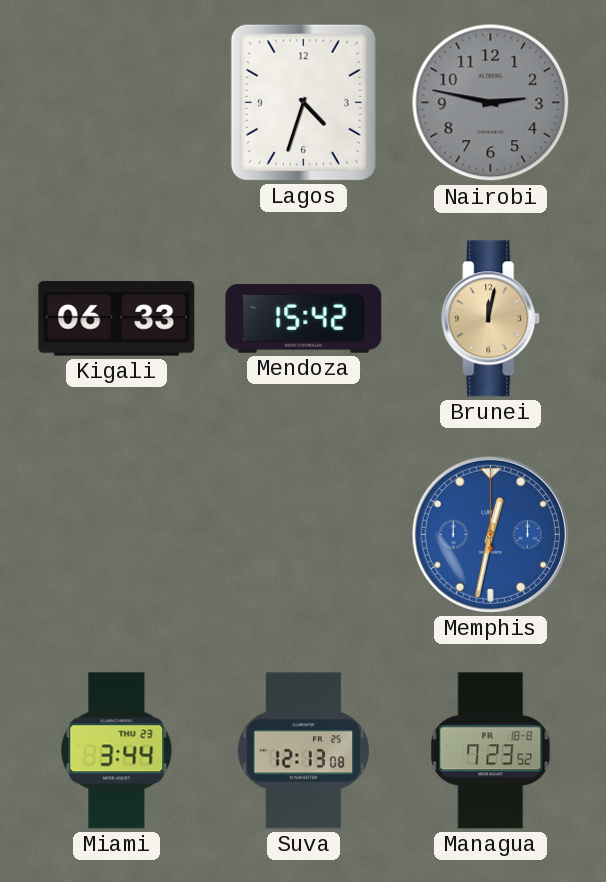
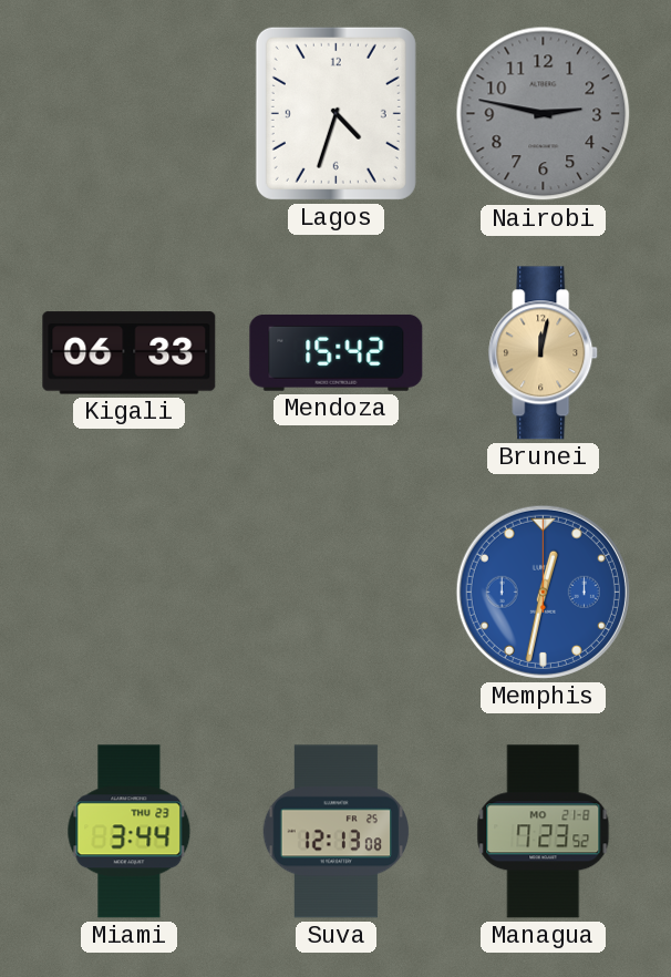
Managua date: FR 18-8 -> MO 21-8 (544, 832)
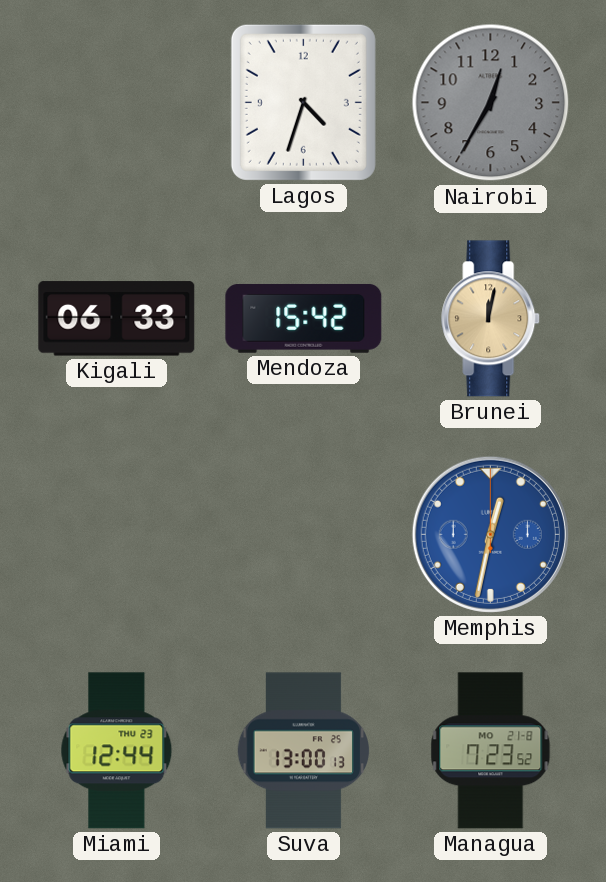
Nairobi: 2:47 -> 12:35 (491, 103)
Miami: 3:44 -> 12:44 (117, 751)
Suva: 12:13 -> 13:00 (304, 751)
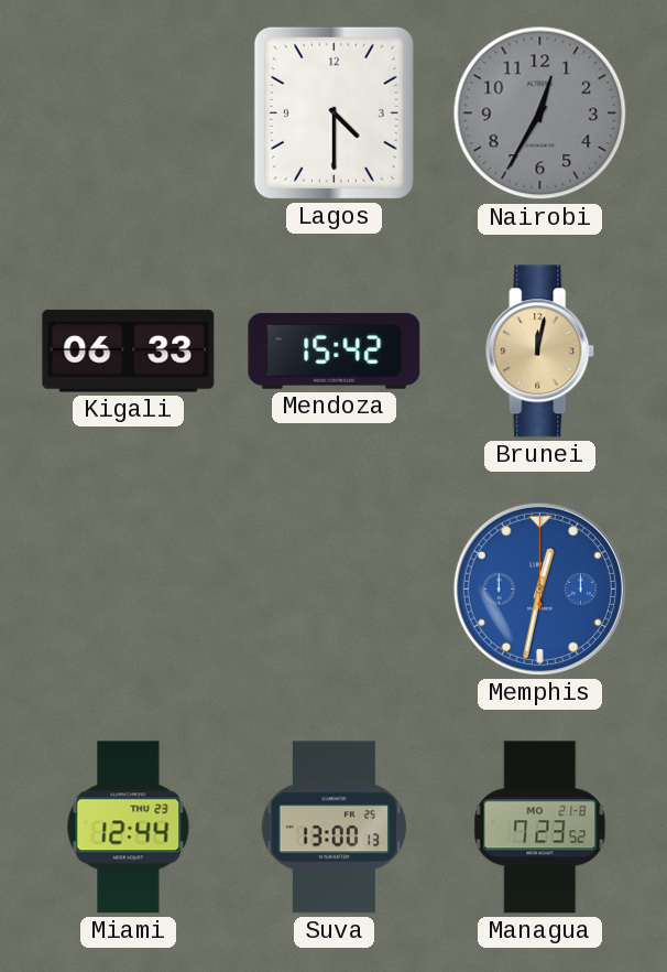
Lagos: 4:33 -> 4:30 (333, 112)
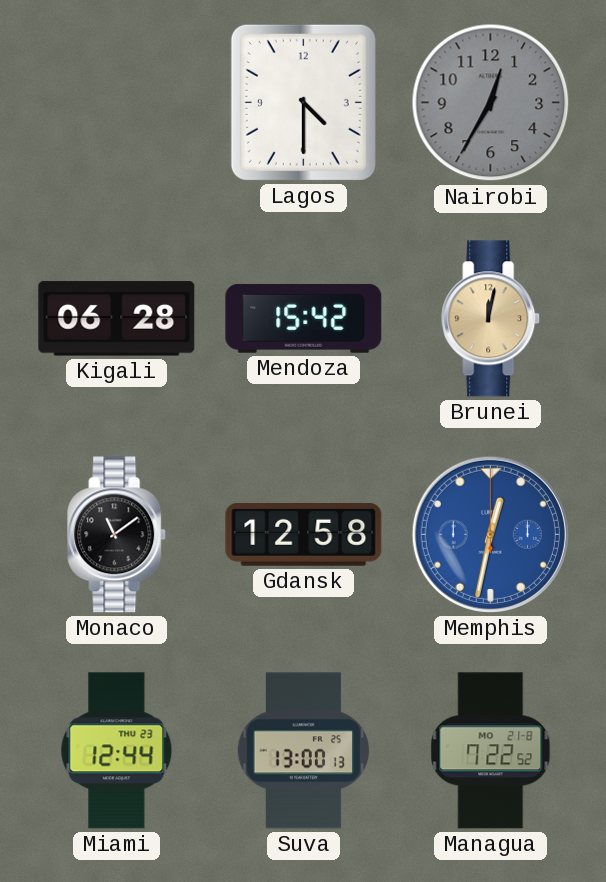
Kigali: 06:33 -> 06:28 (117, 319)
Monaco: none -> 11:09 (117, 535)
Gdansk: none -> 12:58 (304, 534)
Managua: 7:23 -> 7:22 (491, 751)
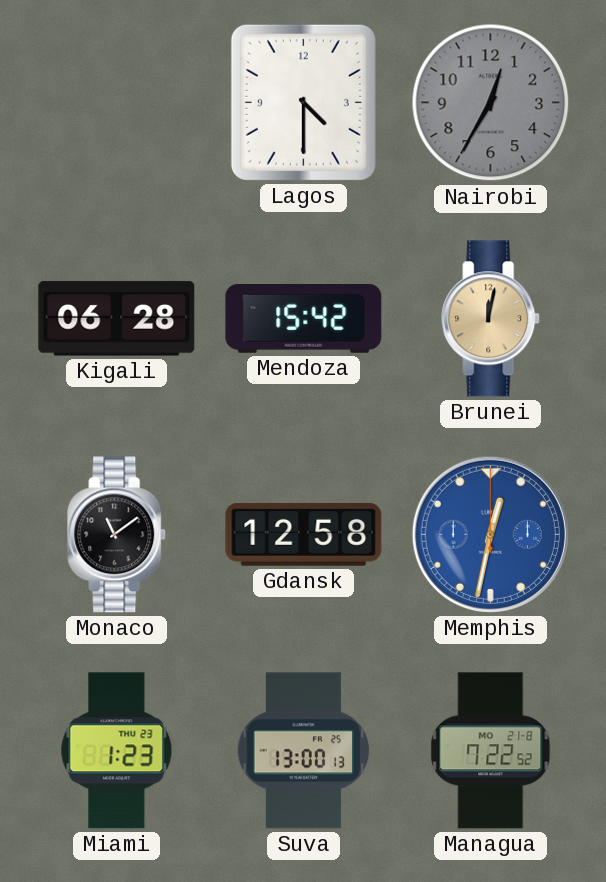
Miami: 12:44 -> 1:23 (117, 751)
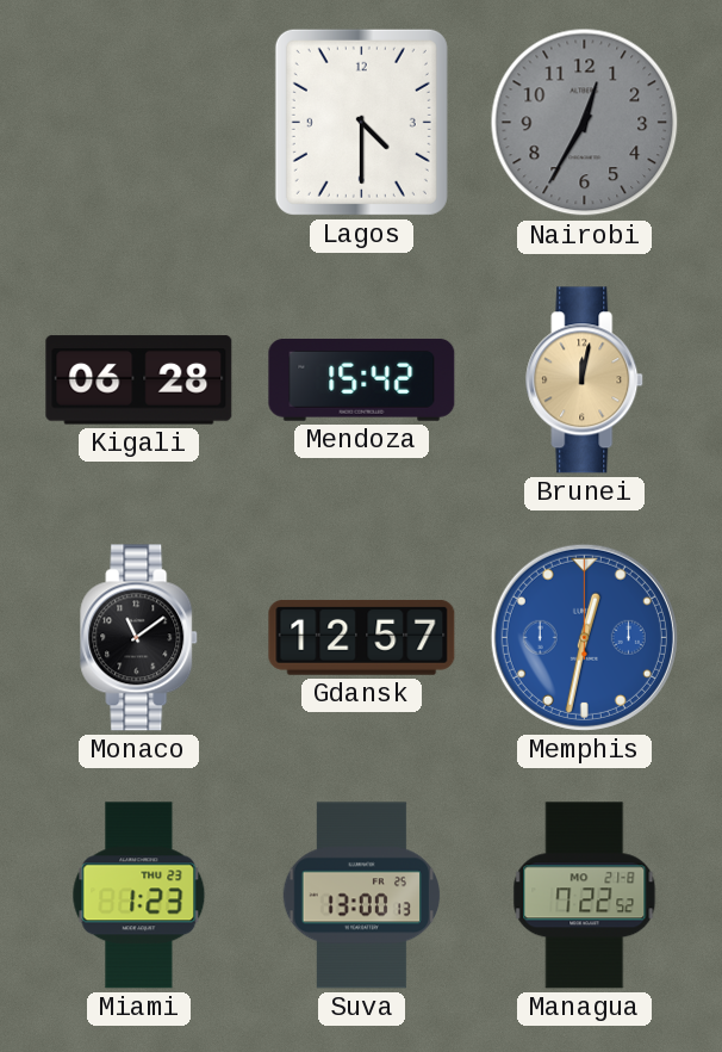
Gdansk: 12:58 -> 12:57 (362, 637)
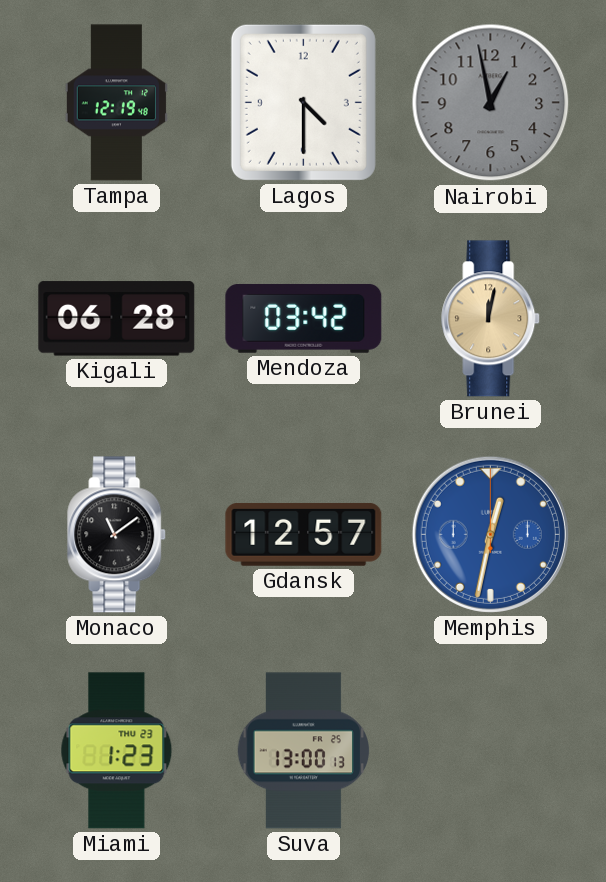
Tampa: none -> 12:19 (116, 103)
Nairobi: 12:35 -> 12:58 (491, 103)
Mendoza: 15:42 -> 03:42 (304, 319)
Managua: 7:22 -> none (585, 896)
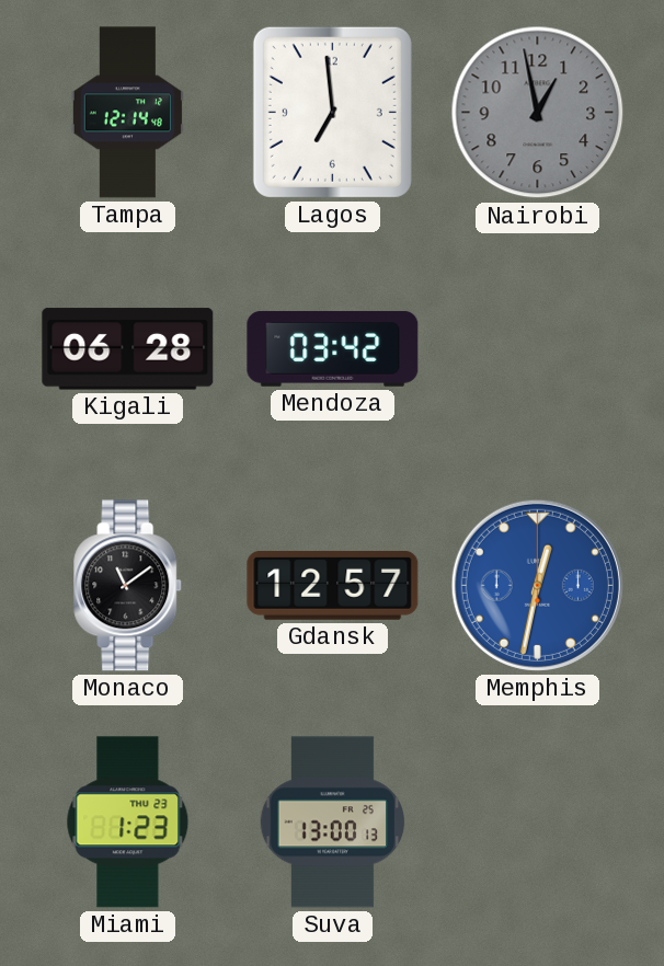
Tampa: 12:19 -> 12:14 (127, 113)
Lagos: 4:30 -> 6:59 (332, 112)
Brunei: 12:02 -> none (491, 319)
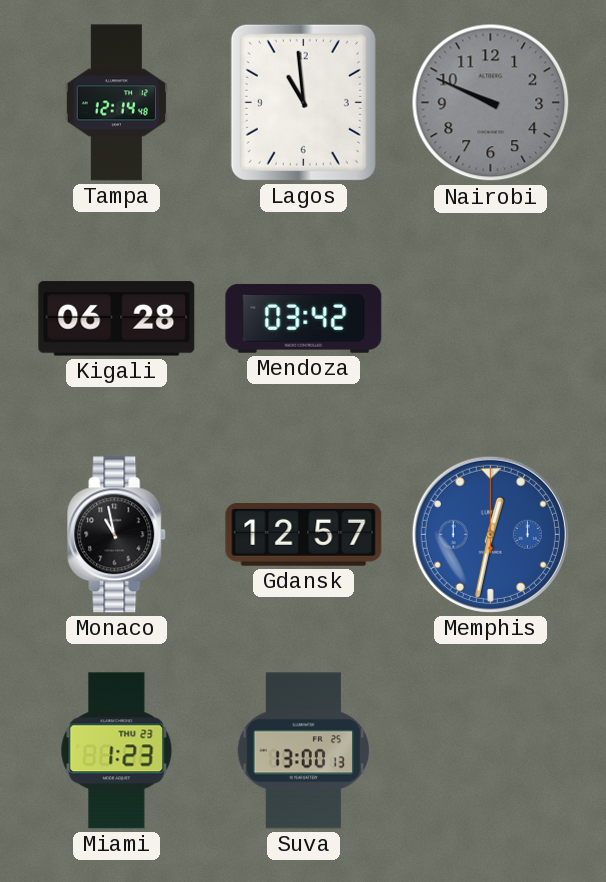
Lagos: 6:59 -> 10:59 (303, 102)
Nairobi: 12:58 -> 9:49 (491, 103)
Monaco: 11:09 -> 10:58 (117, 535)
